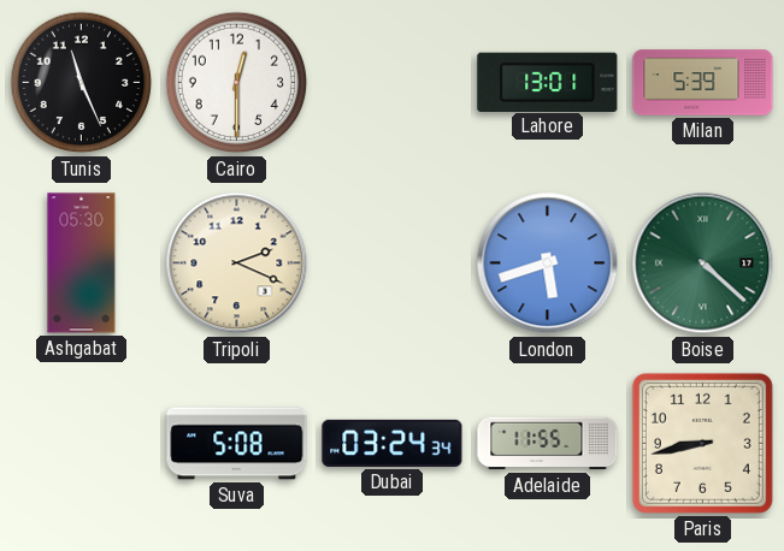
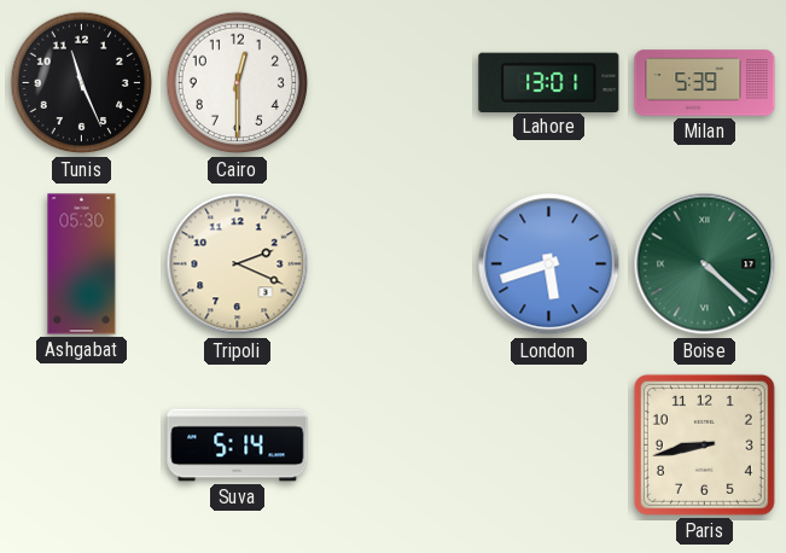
Suva: 5:08 -> 5:14 (238, 446)
Dubai: 03:24 -> none (393, 443)
Adelaide: 11:55 -> none (548, 444)
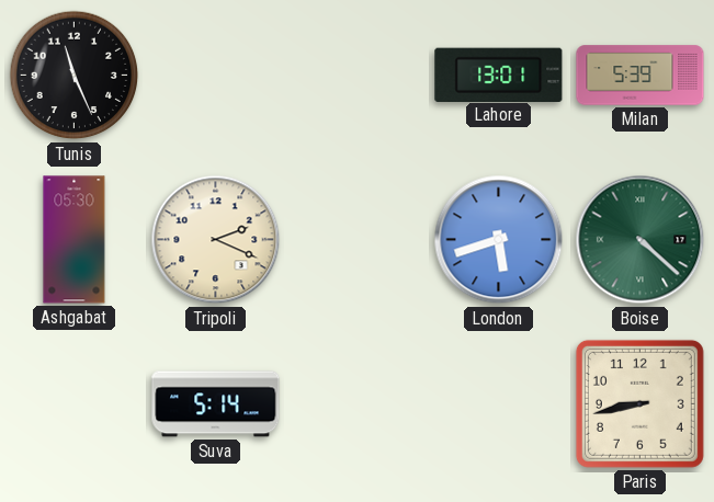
Cairo: 12:30 -> none (238, 83)
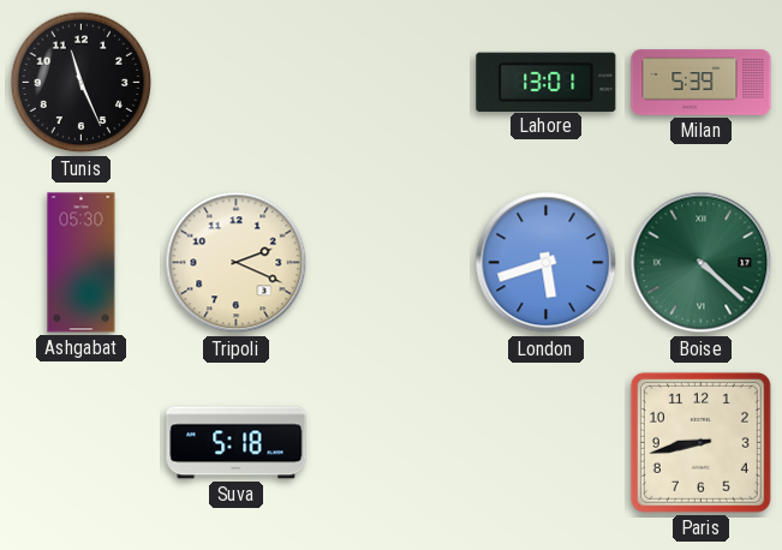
Suva: 5:14 -> 5:18 (237, 443)
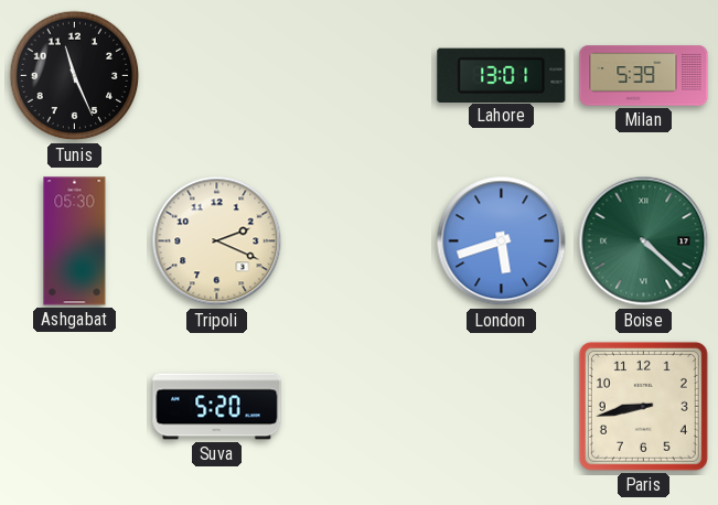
Suva: 5:18 -> 5:20 (217, 407)
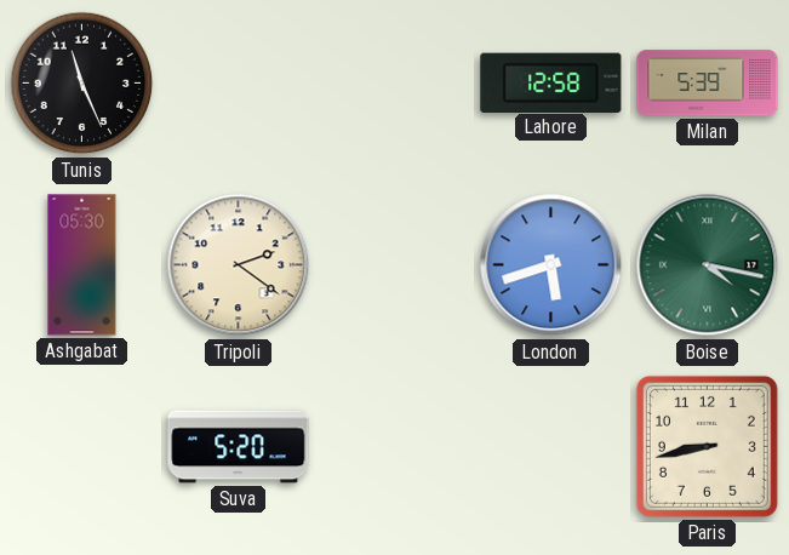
Lahore: 13:01 -> 12:58 (551, 82)
Tripoli: 2:19 -> 2:21 (239, 265)
Boise: 4:22 -> 4:17 (708, 265)
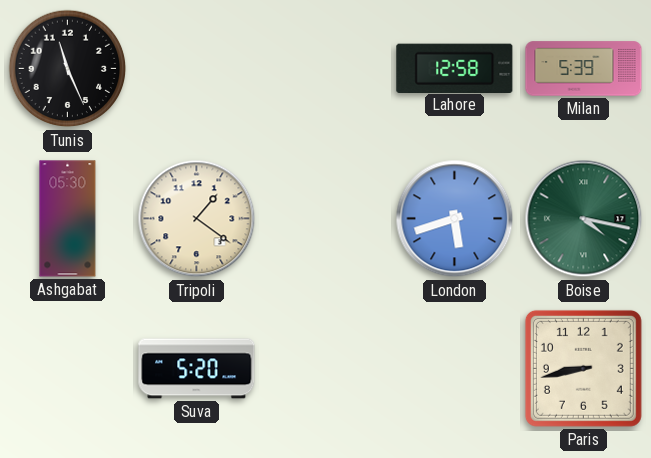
Tripoli: 2:21 -> 1:21 (197, 219)
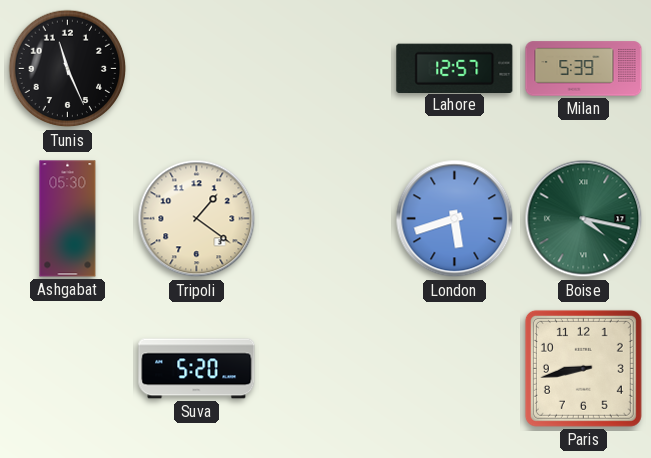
Lahore: 12:58 -> 12:57 (455, 68)
